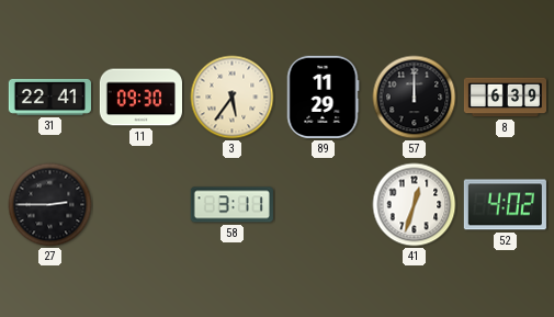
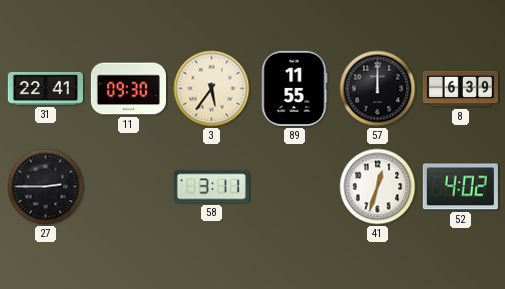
89: 11:29 -> 11:55 (294, 88)
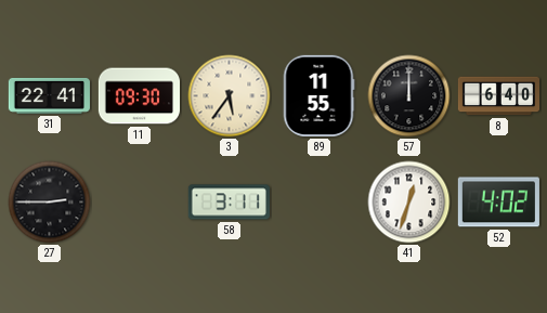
8: 6:39 -> 6:40 (498, 96)
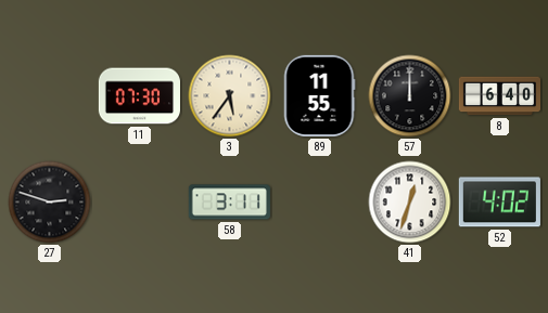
31: 22:41 -> none (49, 95)
11: 09:30 -> 07:30 (139, 96)
27: 2:45 -> 2:48 (50, 203)
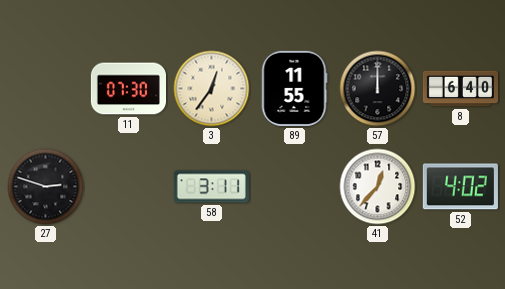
3: 5:36 -> 12:36 (212, 89)
41: 12:33 -> 12:37 (378, 187)
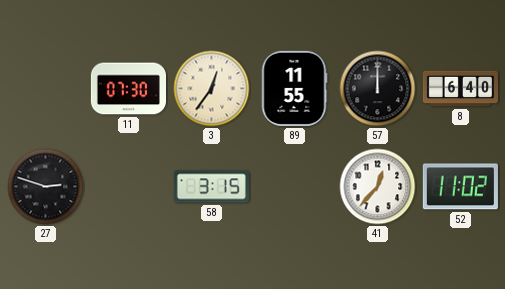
58: 3:11 -> 3:15 (211, 187)
52: 4:02 -> 11:02 (460, 187)
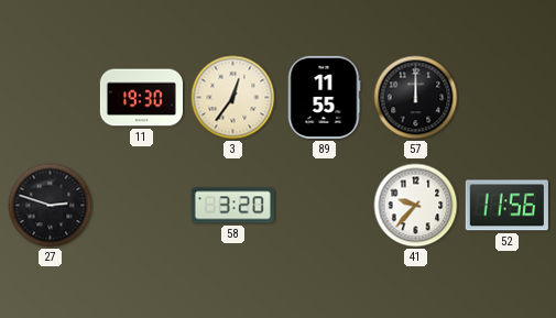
11: 07:30 -> 19:30 (141, 98)
8: 6:40 -> none (460, 89)
58: 3:15 -> 3:20 (232, 206)
41: 12:37 -> 9:37 (416, 206)
52: 11:02 -> 11:56 (506, 206)
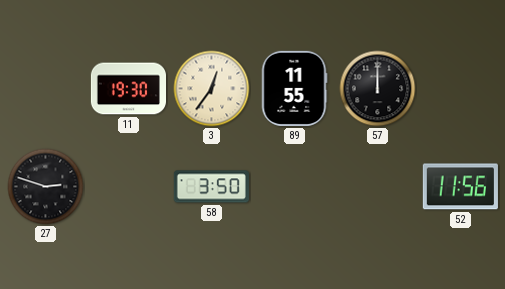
58: 3:20 -> 3:50 (211, 187)
41: 9:37 -> none (416, 206)
